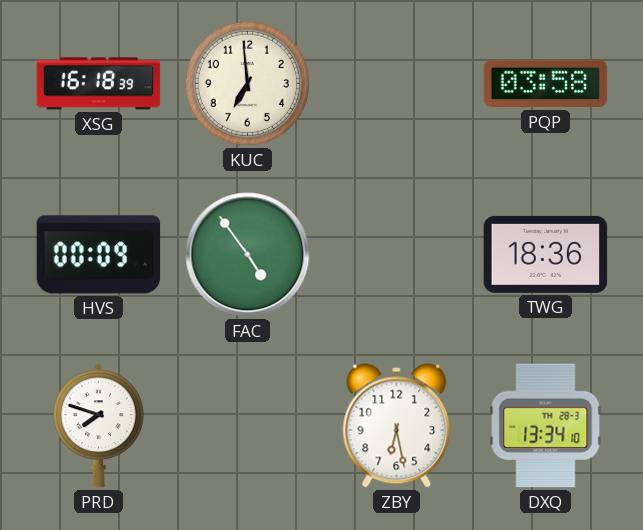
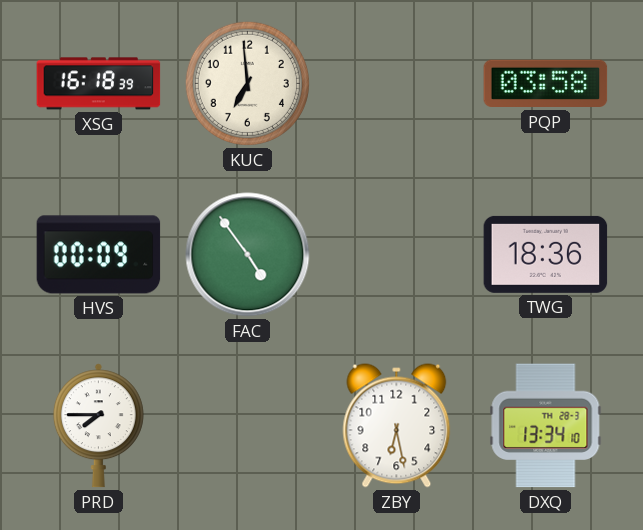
PRD: 7:48 -> 7:45 (98, 426)
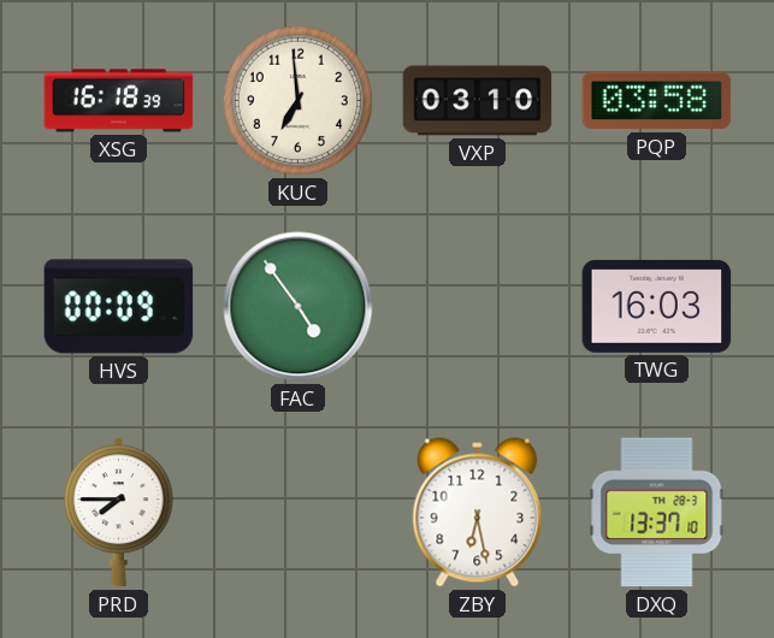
VXP: none -> 03:10 (478, 101)
TWG: 18:36 -> 16:03 (657, 306)
DXQ: 13:34 -> 13:37 (657, 513)
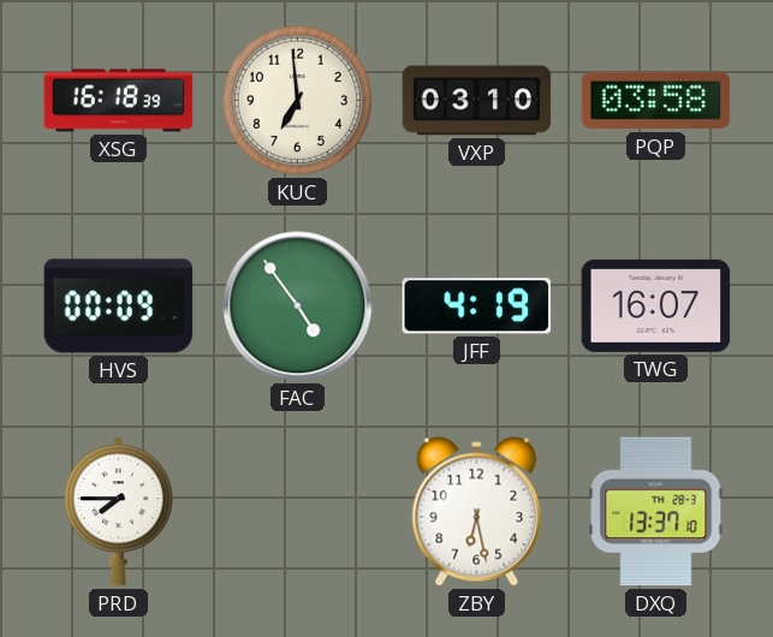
JFF: none -> 4:19 (477, 306)
TWG: 16:03 -> 16:07 (656, 305)
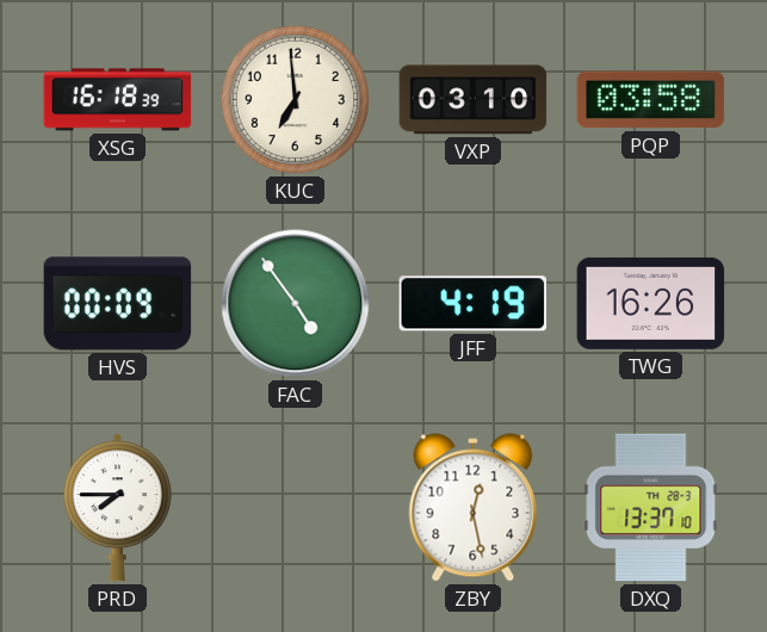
TWG: 16:07 -> 16:26 (651, 303)
ZBY: 6:28 -> 12:28 (474, 508)
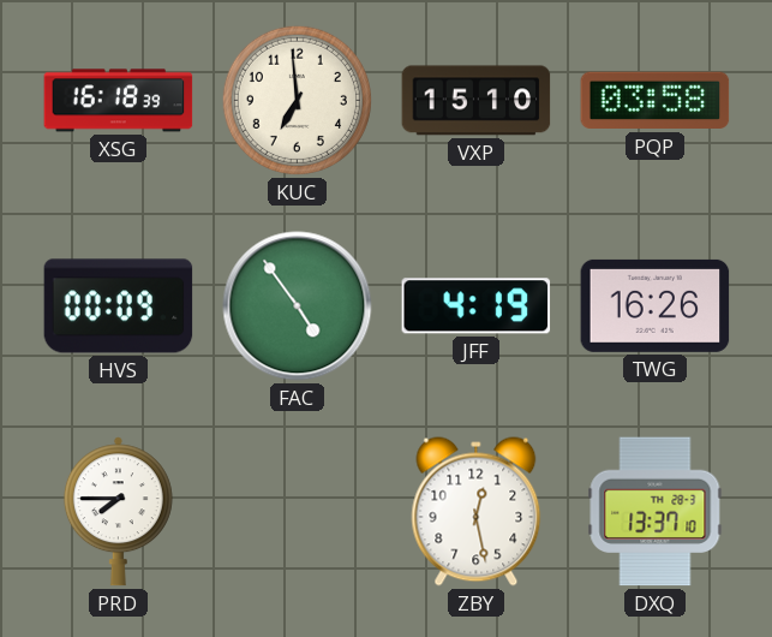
VXP: 03:10 -> 15:10 (477, 101)
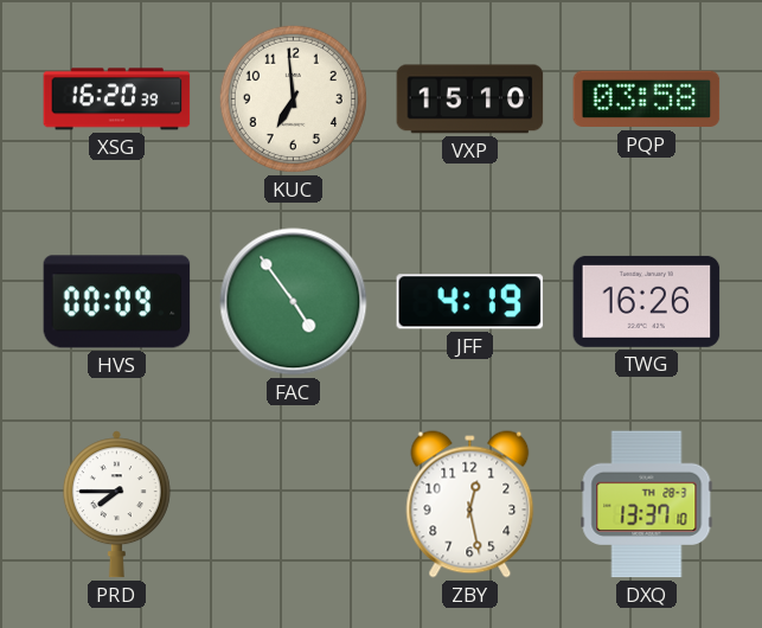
XSG: 16:18 -> 16:20 (117, 100)
